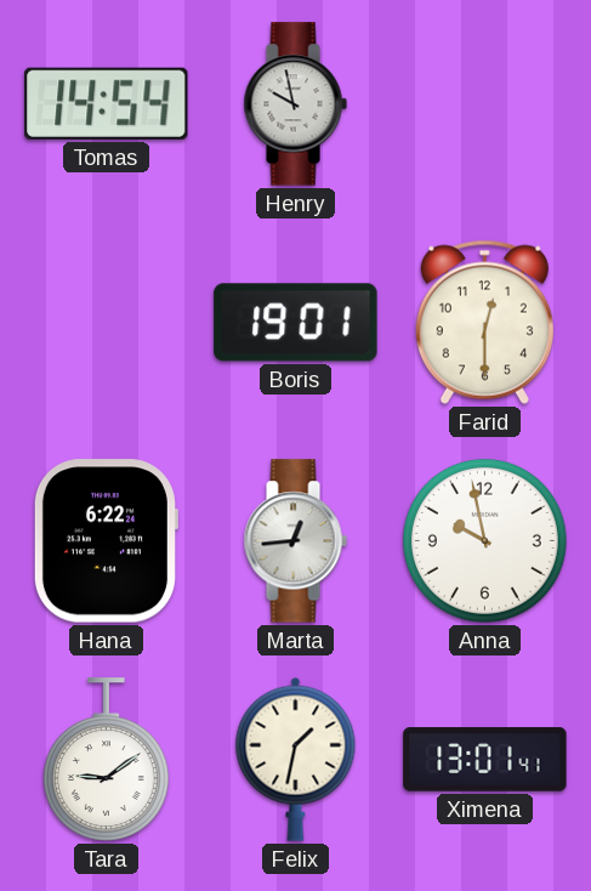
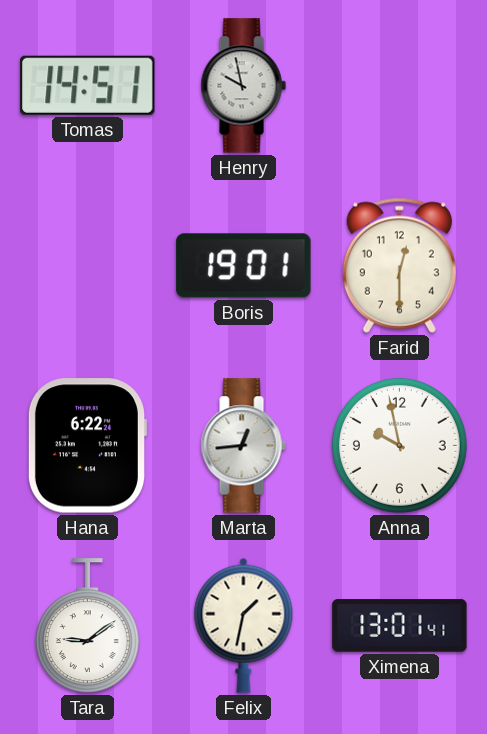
Tomas: 14:54 -> 14:51 (88, 85)
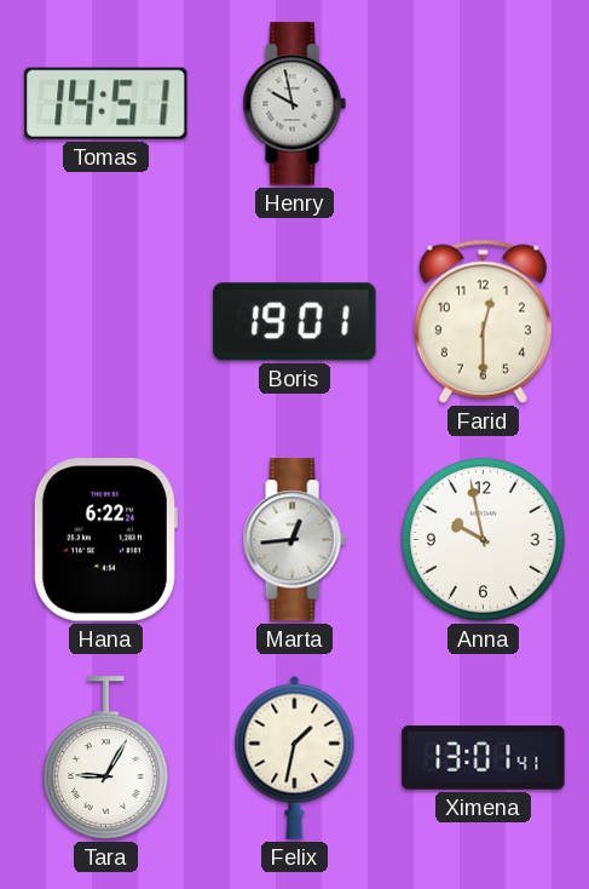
Tara: 9:09 -> 9:05 (105, 758)
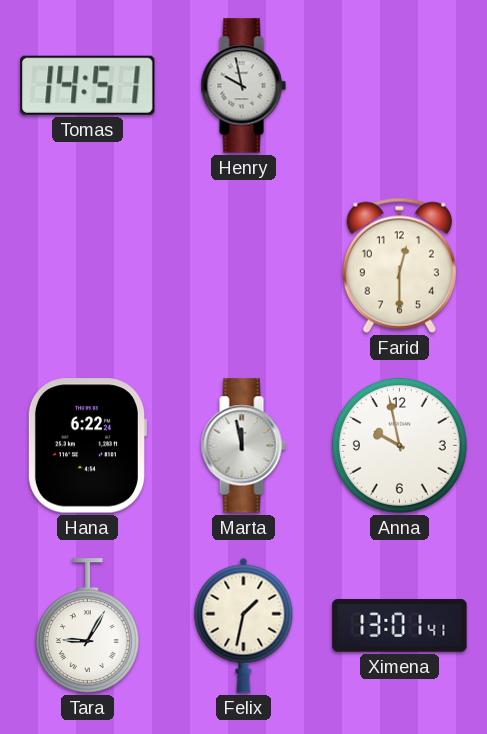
Boris: 19:01 -> none (295, 322)
Marta: 12:44 -> 11:58 (243, 446)
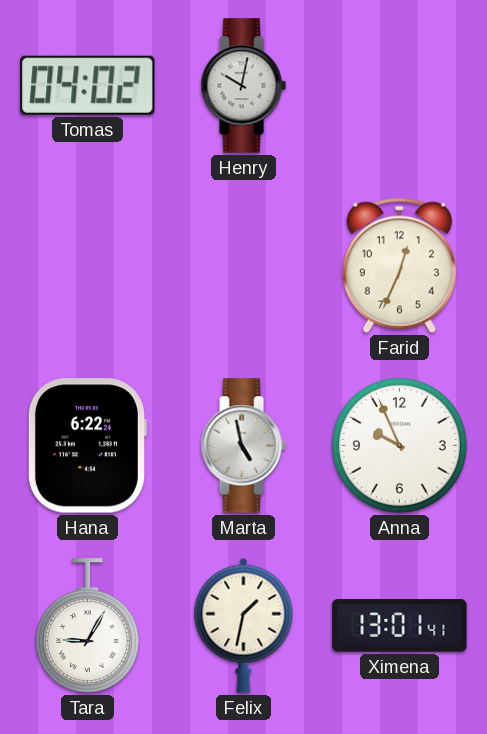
Tomas: 14:51 -> 04:02 (88, 85)
Henry: 9:58 -> 10:02 (243, 86)
Farid: 12:30 -> 12:34 (399, 265)
Marta: 11:58 -> 4:58 (243, 446)
Anna: 9:58 -> 9:56 (399, 445)
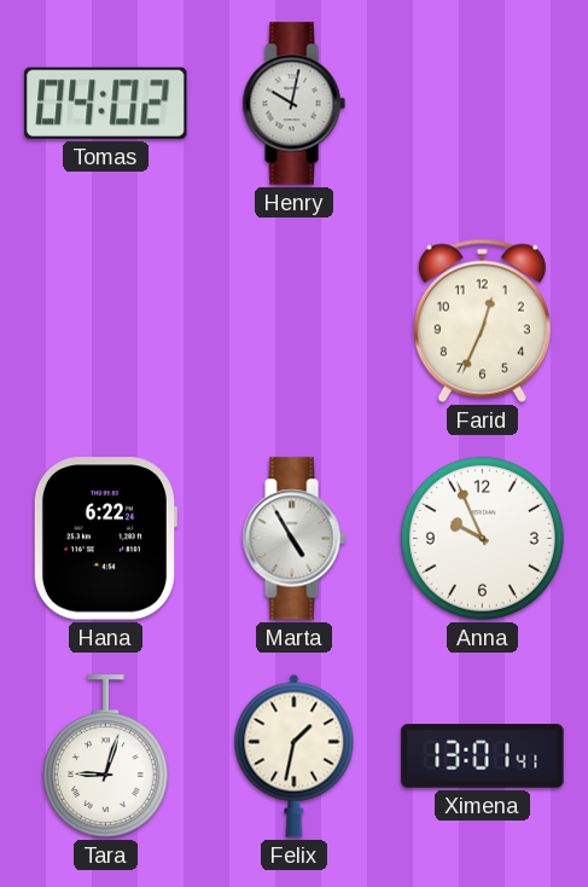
Marta: 4:58 -> 4:55 (293, 539)
Tara: 9:05 -> 9:03 (105, 756)
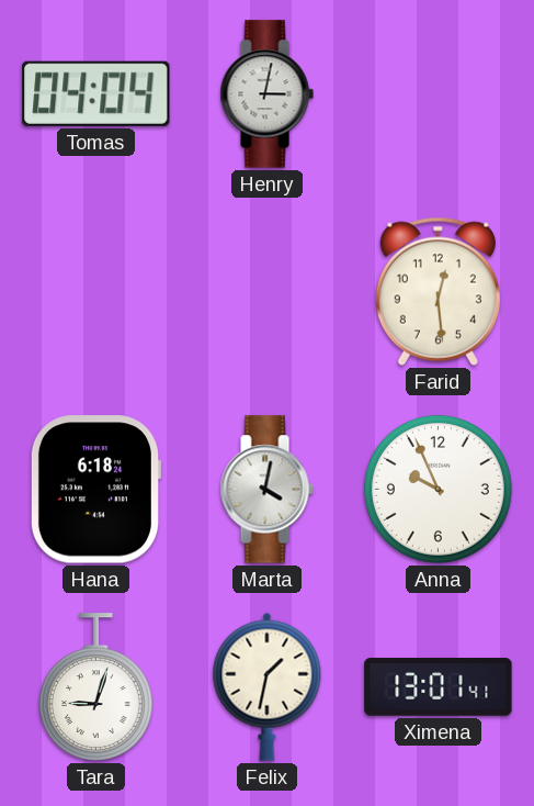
Tomas: 04:02 -> 04:04 (96, 93)
Henry: 10:02 -> 3:02 (266, 94)
Farid: 12:34 -> 12:29 (438, 291)
Hana: 6:22 -> 6:18 (95, 490)
Marta: 4:55 -> 4:02 (266, 490)
